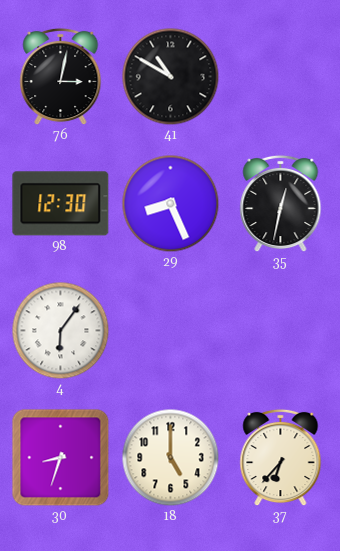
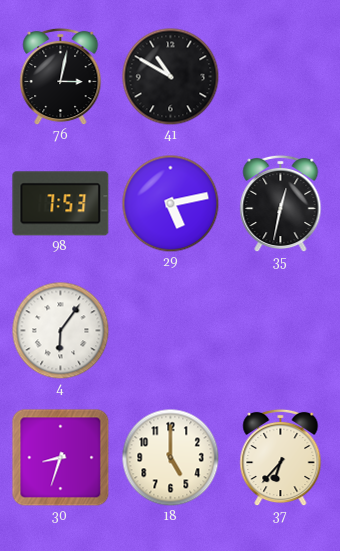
98: 12:30 -> 7:53 (61, 204)
29: 8:26 -> 5:13 (171, 204)
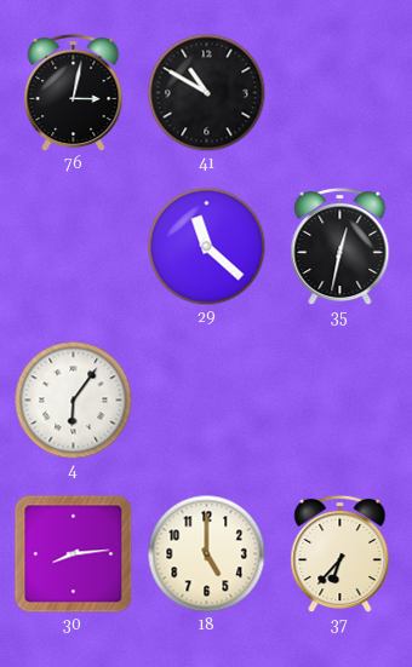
98: 7:53 -> none (61, 204)
29: 5:13 -> 11:22 (207, 247)
30: 8:33 -> 8:14 (74, 554)
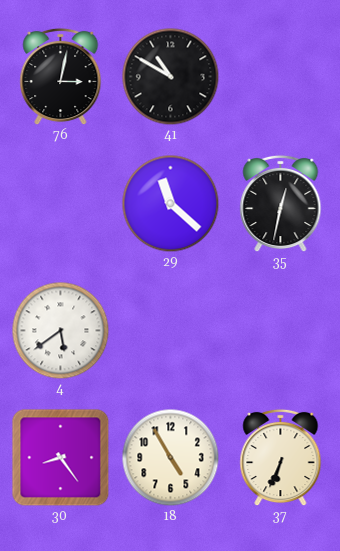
4: 6:06 -> 5:39 (61, 331)
30: 8:14 -> 8:24 (61, 458)
18: 5:00 -> 4:55 (171, 458)
37: 6:37 -> 6:34 (281, 458)
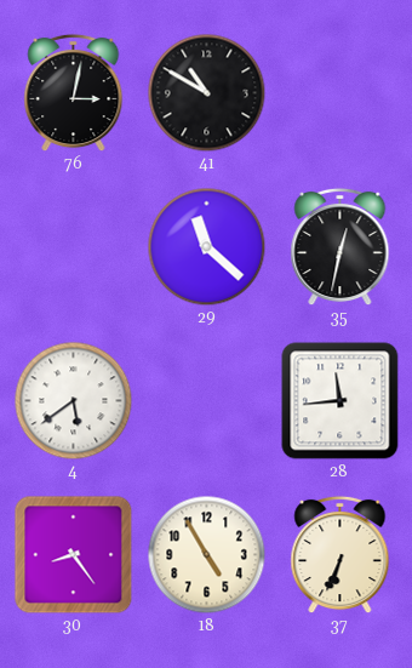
28: none -> 11:44 (341, 401)
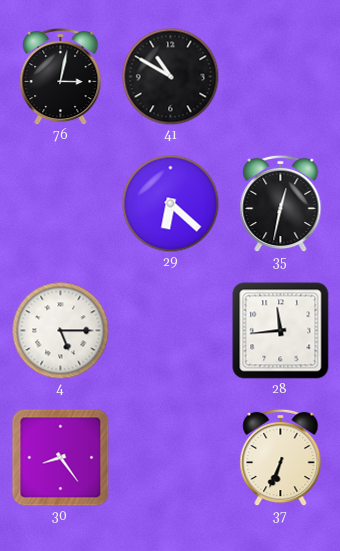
29: 11:22 -> 6:22 (171, 204)
4: 5:39 -> 5:15 (61, 331)
18: 4:55 -> none (207, 555)
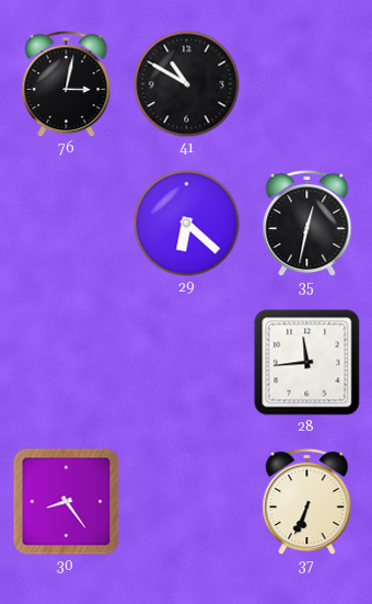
4: 5:15 -> none (61, 331)
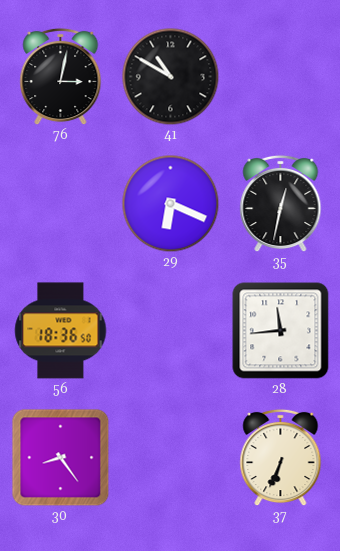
29: 6:22 -> 6:19 (171, 204)
56: none -> 18:36 (61, 331)
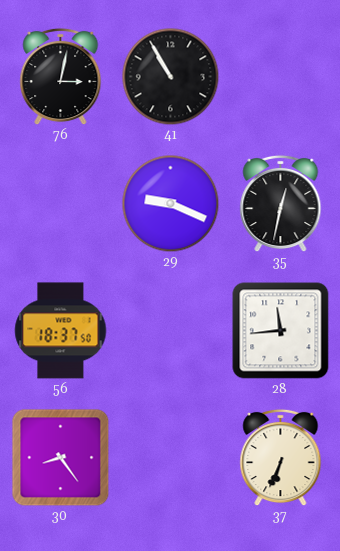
41: 10:50 -> 10:55 (171, 77)
29: 6:19 -> 9:19 (171, 204)
56: 18:36 -> 18:37 (61, 331)
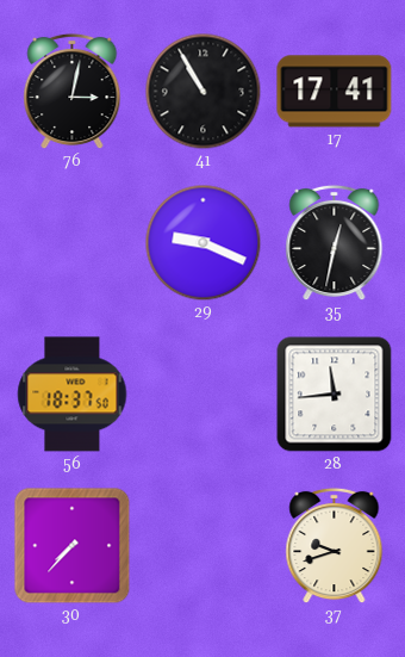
17: none -> 17:41 (335, 92)
30: 8:24 -> 7:37 (73, 546)
37: 6:34 -> 9:42 (335, 546)
